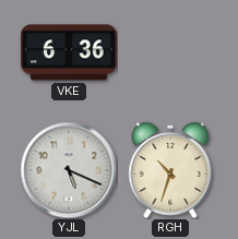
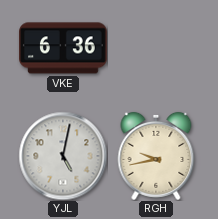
YJL: 5:19 -> 5:02 (63, 156)
RGH: 10:33 -> 9:43 (156, 156)
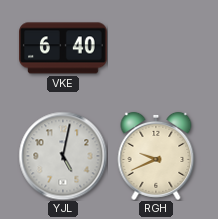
VKE: 6:36 -> 6:40 (63, 48)
RGH: 9:43 -> 9:41 (156, 156)
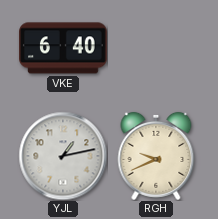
YJL: 5:02 -> 1:13 (63, 156)
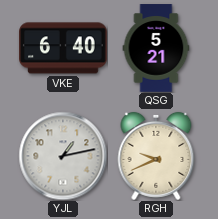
QSG: none -> 5:21 (156, 48)
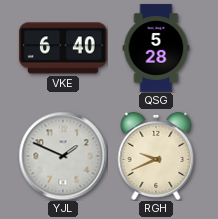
QSG: 5:21 -> 5:28 (156, 48)
YJL: 1:13 -> 1:49 (63, 156)
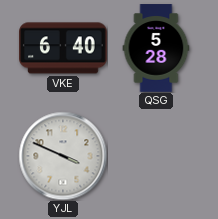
YJL: 1:49 -> 3:49 (63, 156)
RGH: 9:41 -> none (156, 156)
